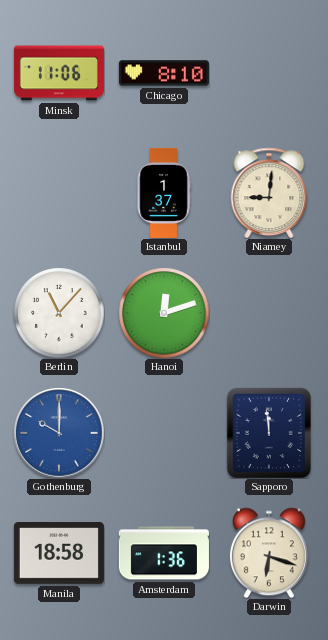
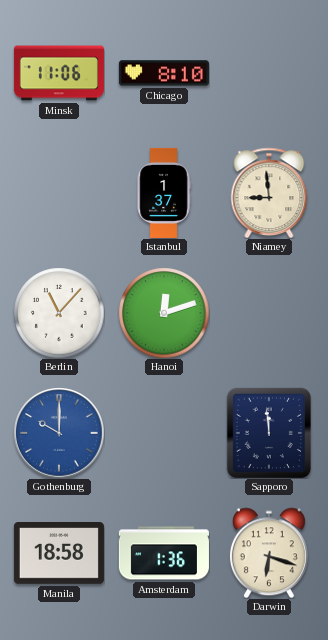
Niamey: 9:01 -> 8:59 (269, 193)
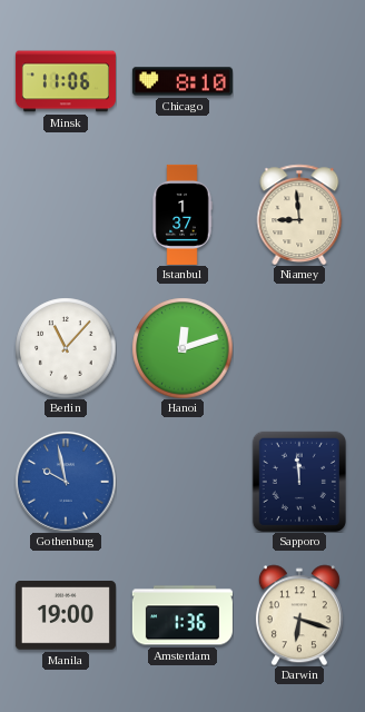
Gothenburg: 10:00 -> 9:58 (66, 482)
Manila: 18:58 -> 19:00 (66, 616)
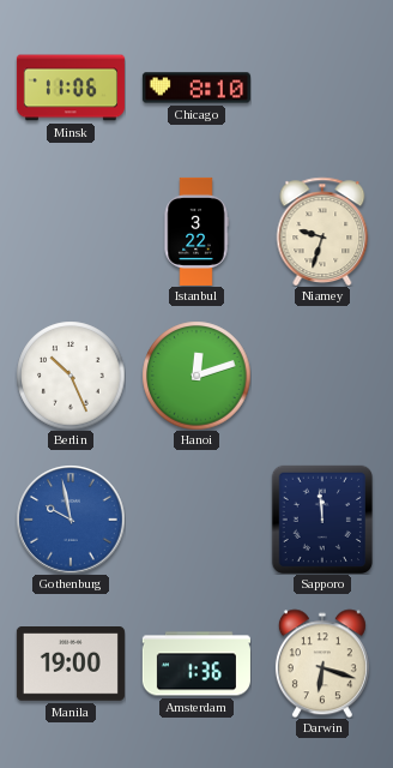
Istanbul: 1:37 -> 3:22 (196, 232)
Niamey: 8:59 -> 9:33 (322, 232)
Berlin: 11:07 -> 10:26 (71, 376)
